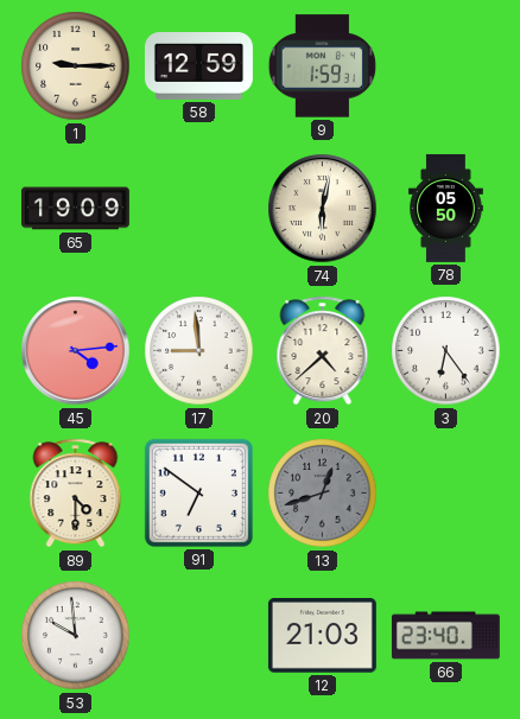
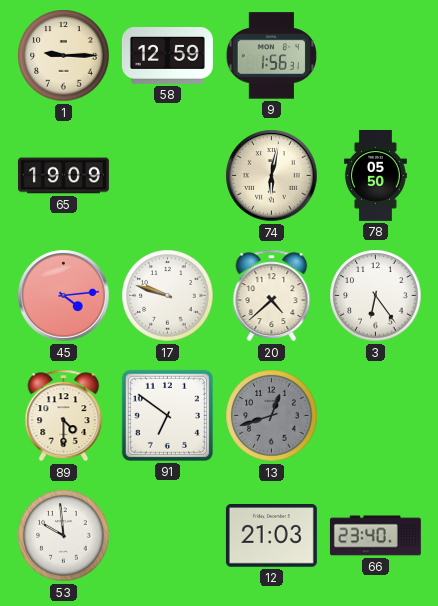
9: 1:59 -> 1:56 (271, 56)
17: 8:59 -> 9:48 (168, 296)
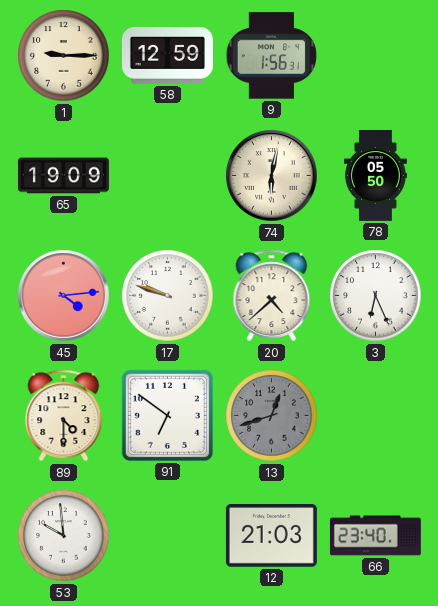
3: 6:24 -> 6:26 (376, 296)
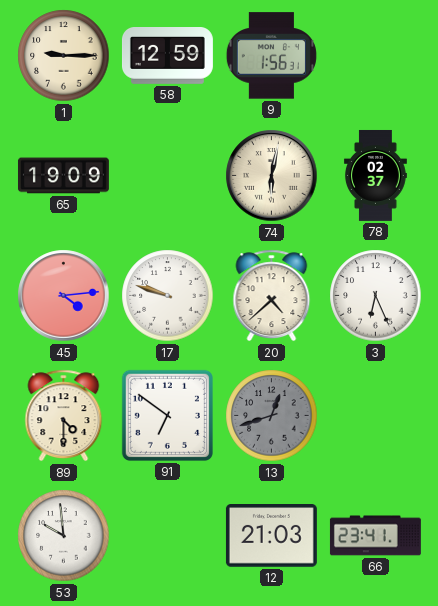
78: 05:50 -> 02:37 (375, 175)
66: 23:40 -> 23:41 (375, 536)
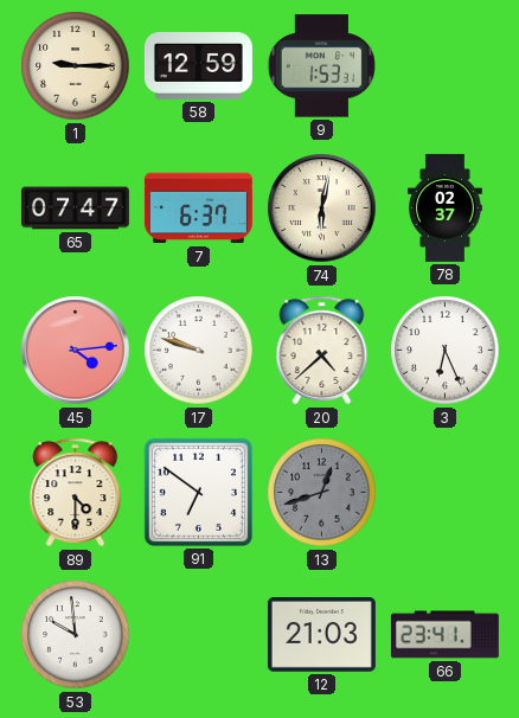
9: 1:56 -> 1:53 (321, 66)
65: 19:09 -> 07:47 (75, 209)
7: none -> 6:37 (198, 209)
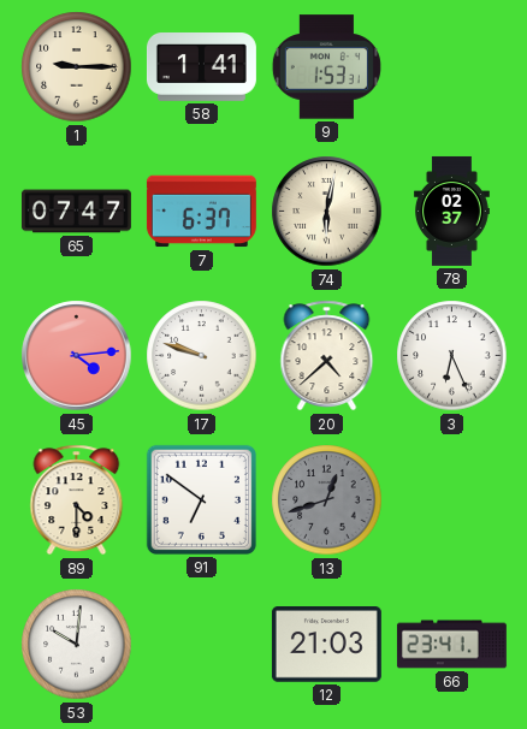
58: 12:59 -> 1:41 (201, 67)
53: 9:59 -> 10:01 (77, 645)
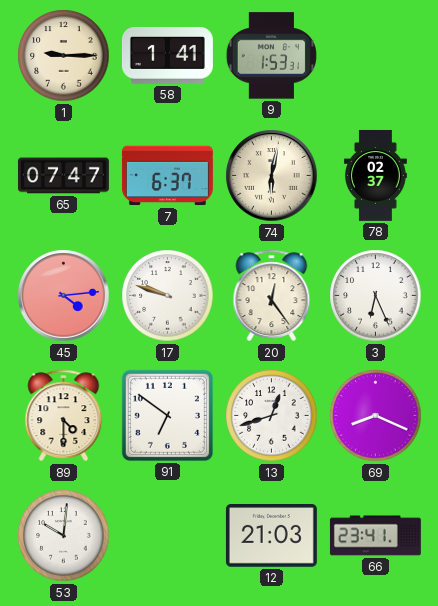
20: 4:38 -> 12:24 (272, 296)
13 dial: grey -> white (272, 416)
69: none -> 8:19 (376, 416)
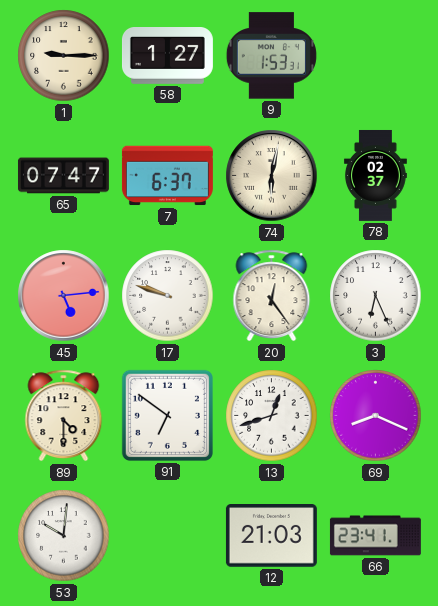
58: 1:41 -> 1:27 (167, 56)
45: 4:14 -> 5:14 (64, 296)
